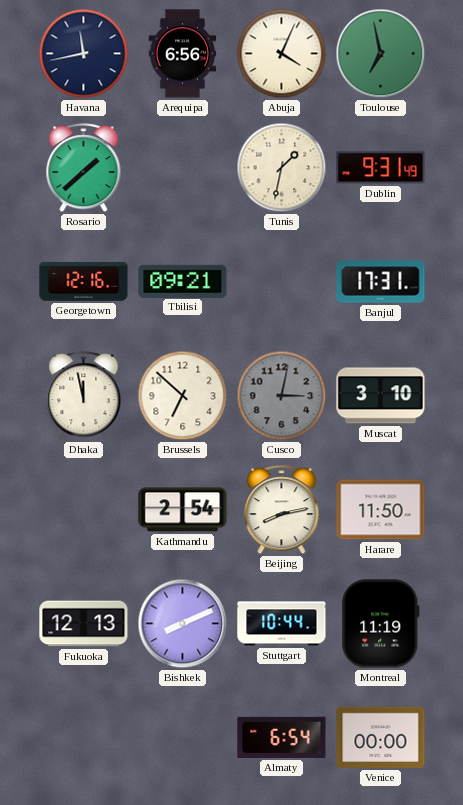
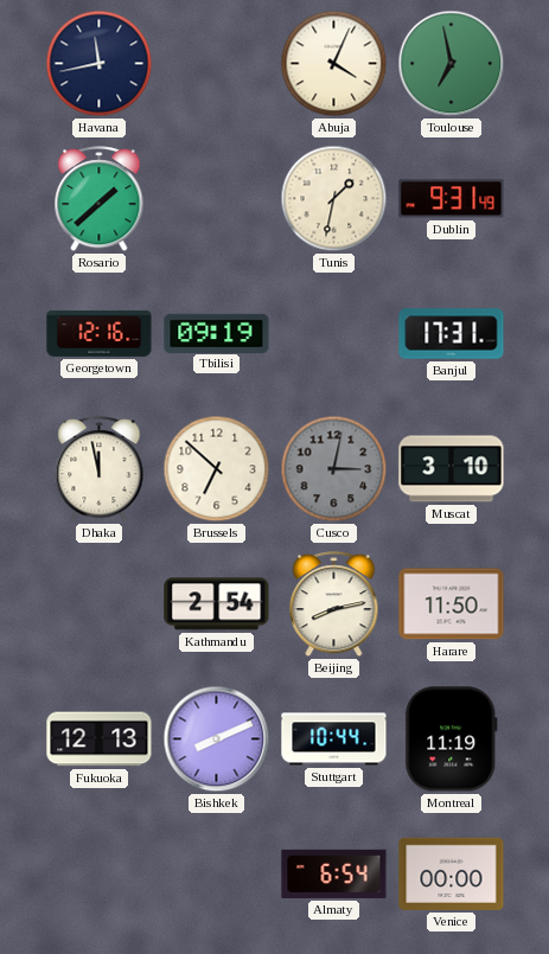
Arequipa: 6:56 -> none (183, 54)
Tbilisi: 09:21 -> 09:19 (217, 333)
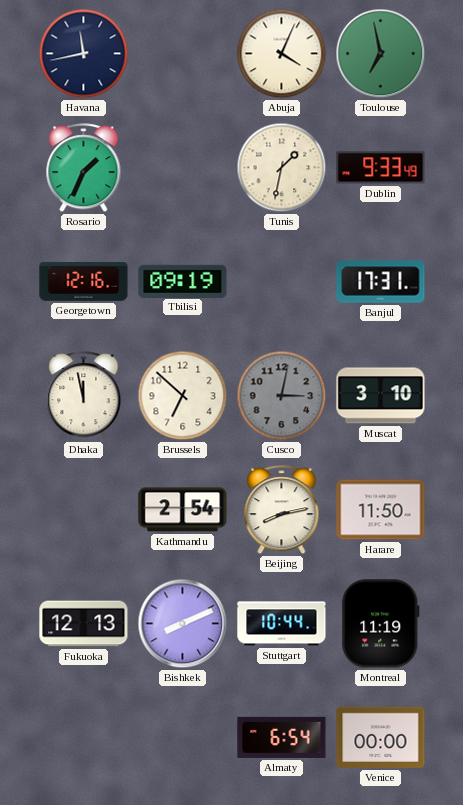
Rosario: 1:38 -> 1:34 (84, 168)
Dublin: 9:31 -> 9:33 (381, 168)
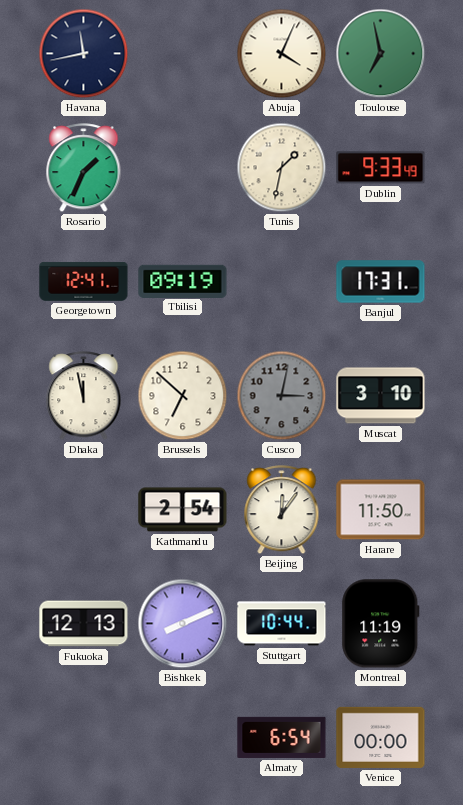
Georgetown: 12:16 -> 12:41 (84, 281)
Beijing: 8:13 -> 12:06 (282, 510)
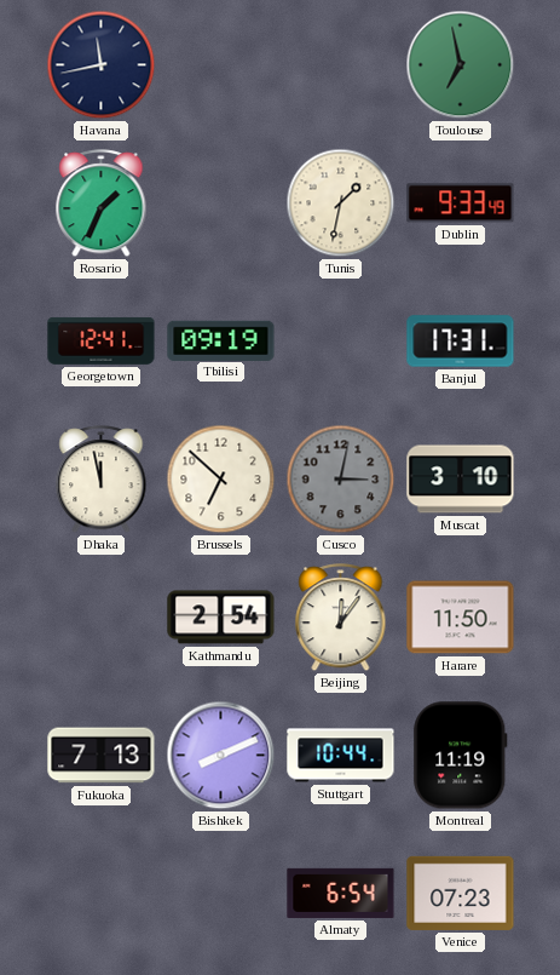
Abuja: 4:04 -> none (282, 54)
Fukuoka: 12:13 -> 7:13 (102, 756)
Venice: 00:00 -> 07:23 (461, 893)
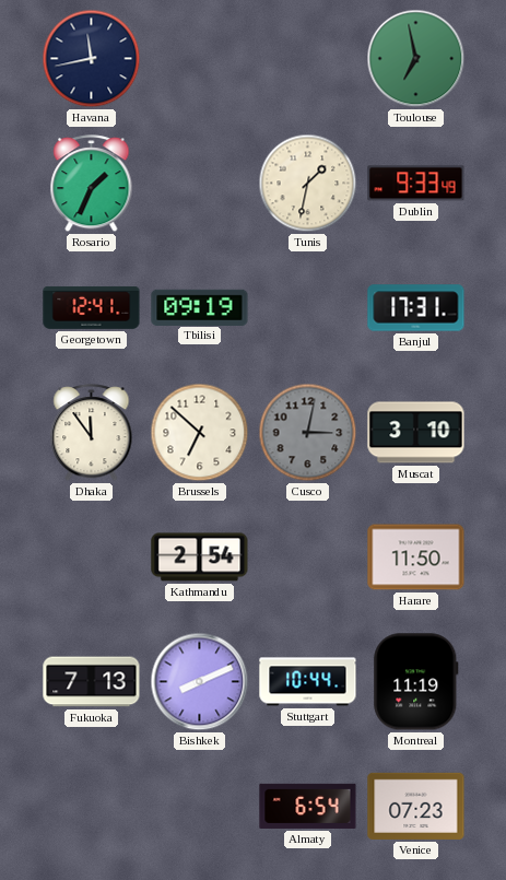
Dhaka: 11:58 -> 11:54 (92, 433)
Beijing: 12:06 -> none (341, 618)
